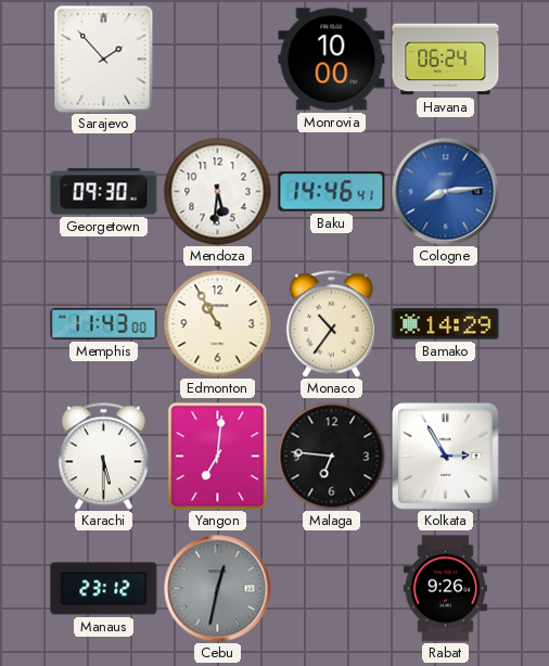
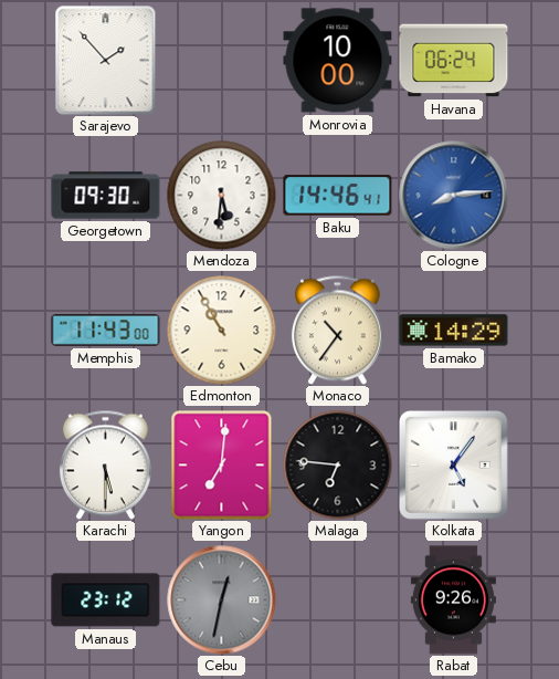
Kolkata: 2:55 -> 5:06 (453, 464)
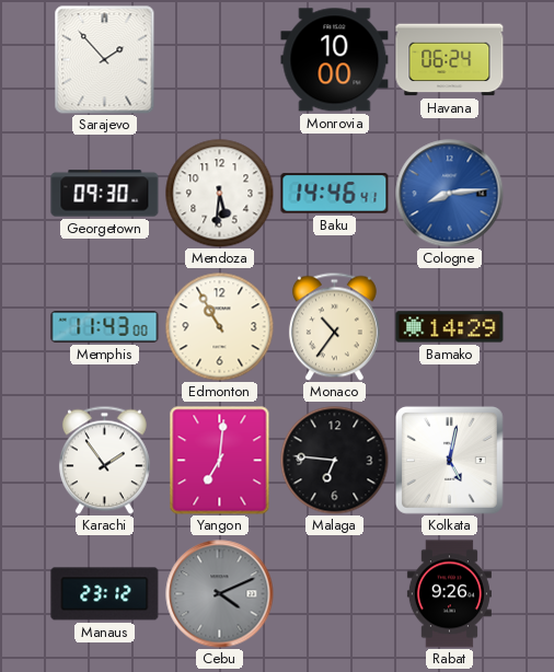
Karachi: 5:30 -> 1:54 (104, 460)
Kolkata: 5:06 -> 5:02 (449, 460)
Cebu: 12:32 -> 4:11 (220, 594)
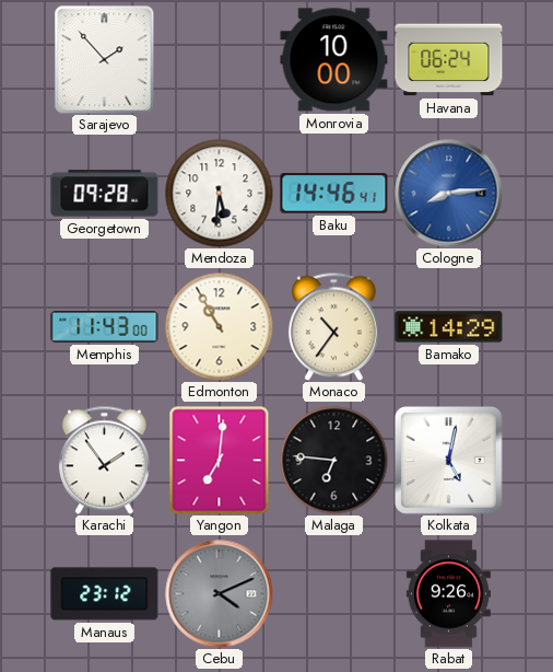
Georgetown: 09:30 -> 09:28 (105, 194)
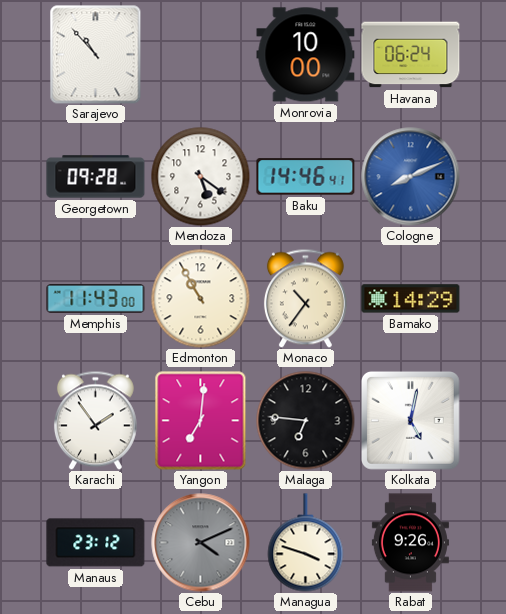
Sarajevo: 1:53 -> 10:53 (96, 55)
Mendoza: 5:31 -> 5:21 (201, 177)
Cologne: 8:14 -> 8:11 (411, 177)
Managua: none -> 3:48 (306, 543)
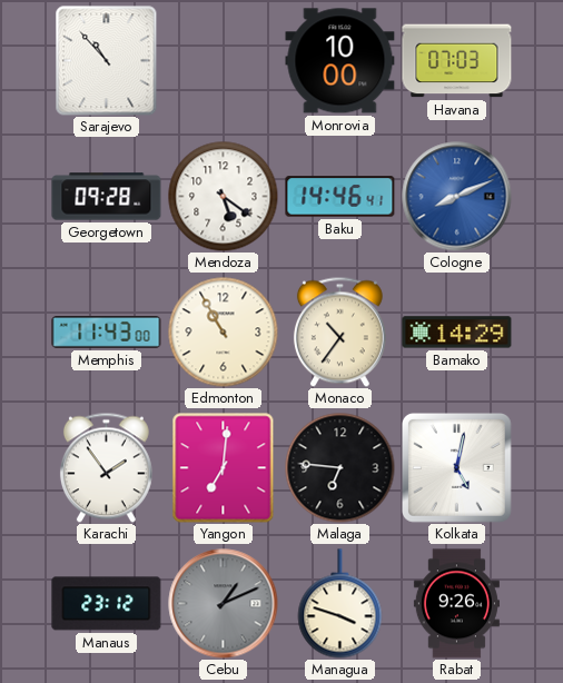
Havana: 06:24 -> 07:03 (457, 61)
Cebu: 4:11 -> 1:11 (224, 604)
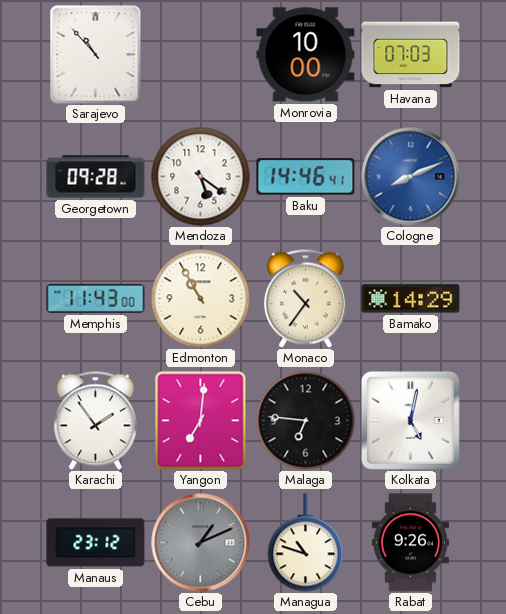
Managua: 3:48 -> 10:48 (306, 543)
